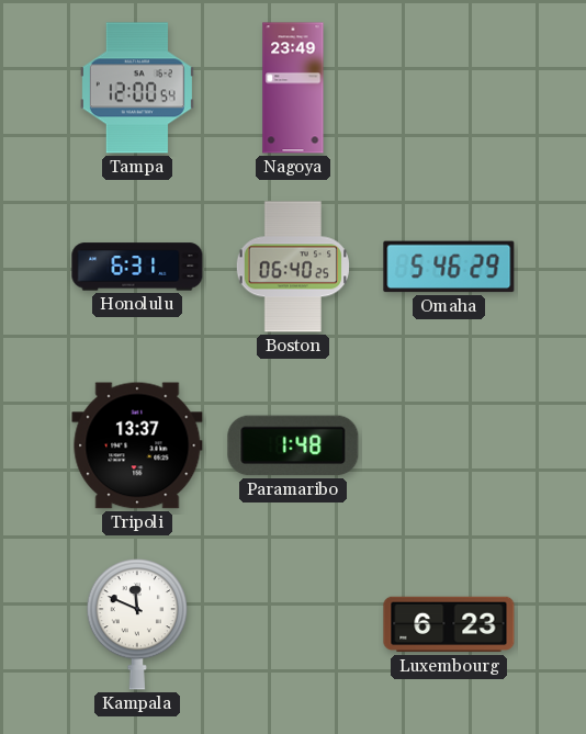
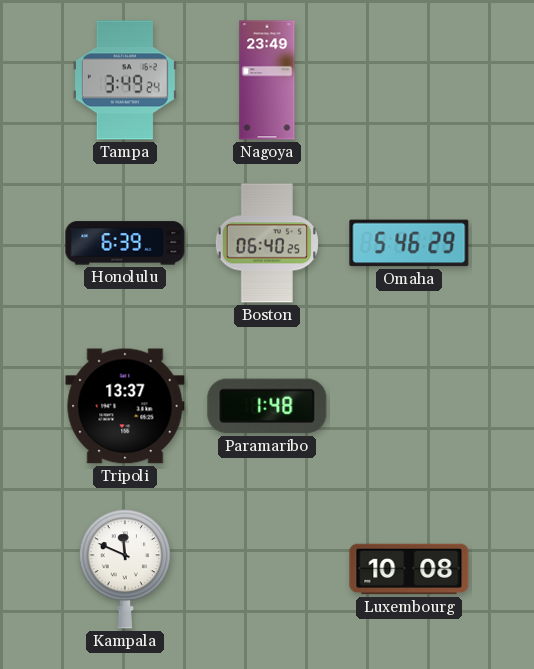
Tampa: 12:00 -> 3:49 (125, 80)
Honolulu: 6:31 -> 6:39 (125, 243)
Luxembourg: 6:23 -> 10:08 (409, 569)
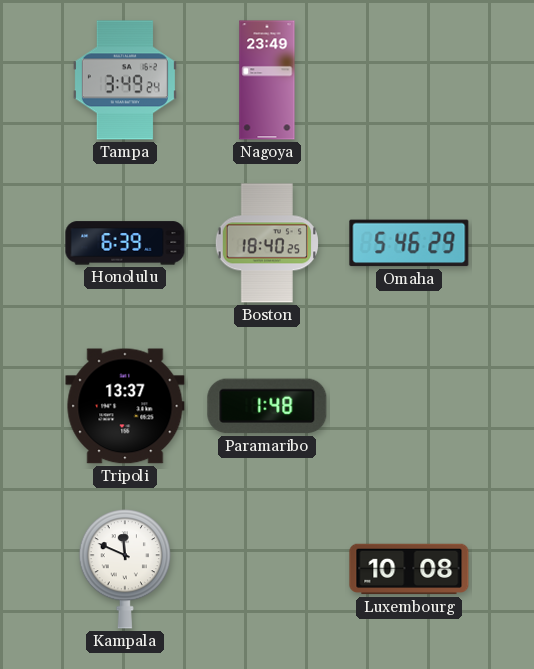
Boston: 06:40 -> 18:40 (267, 243)
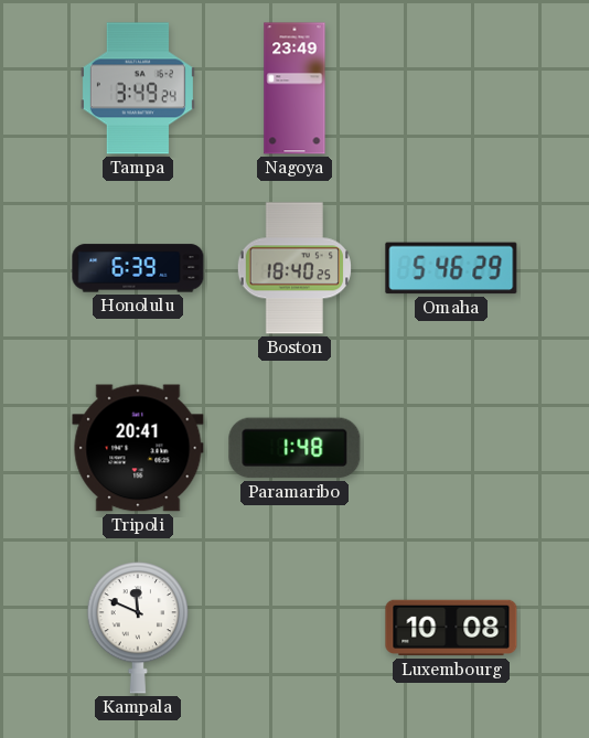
Tripoli: 13:37 -> 20:41 (138, 448)
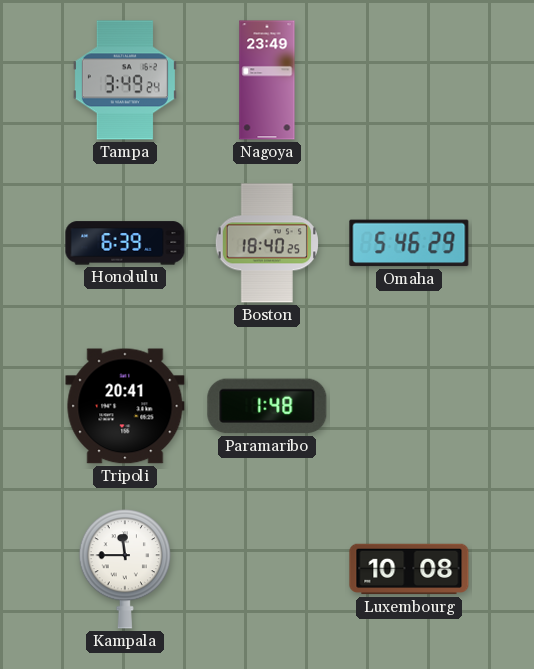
Kampala: 11:49 -> 11:45 (125, 569)
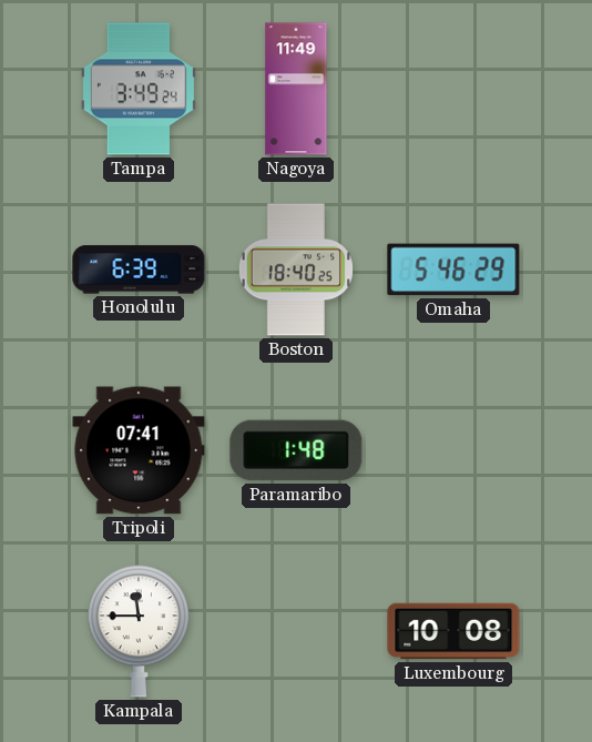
Nagoya: 23:49 -> 11:49 (296, 89)
Tripoli: 20:41 -> 07:41 (139, 450)
